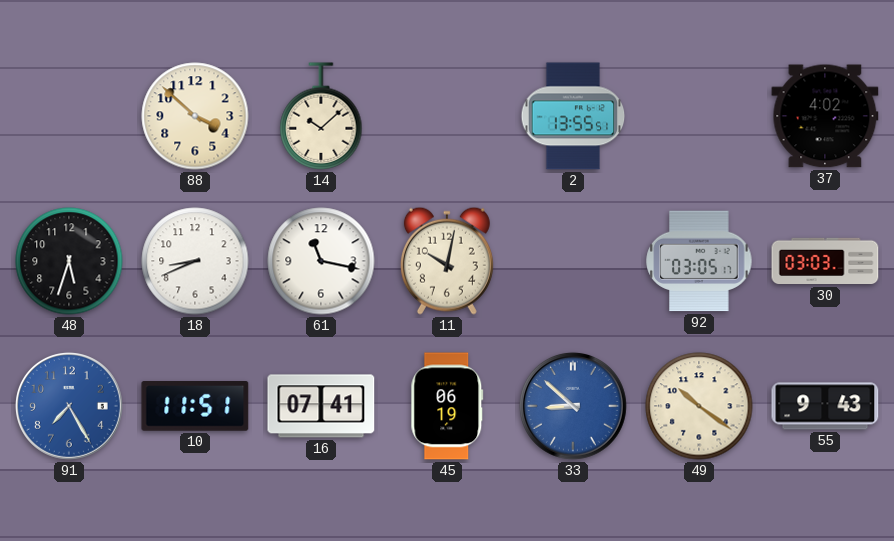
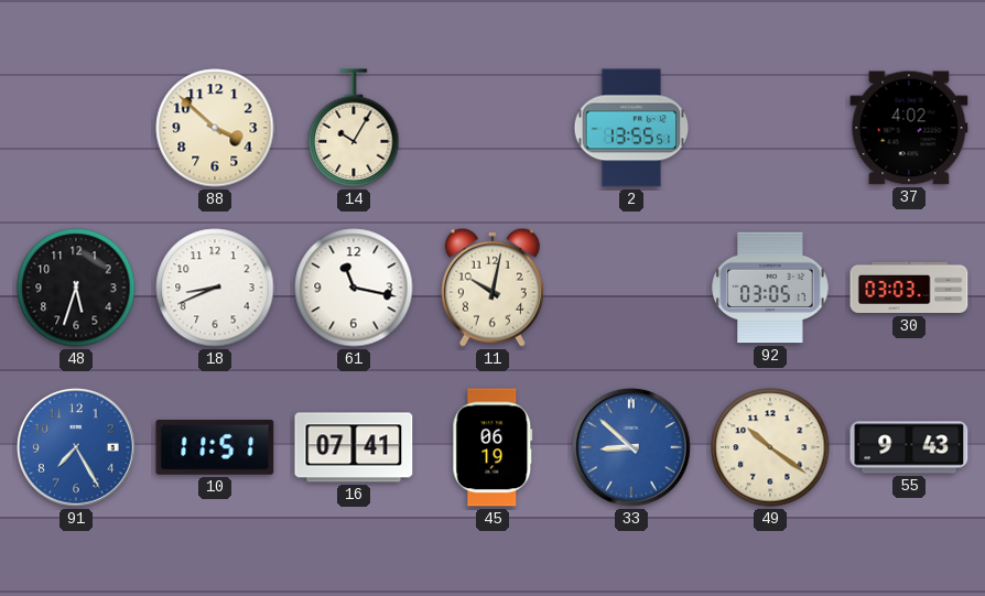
14: 10:08 -> 10:05 (354, 128)
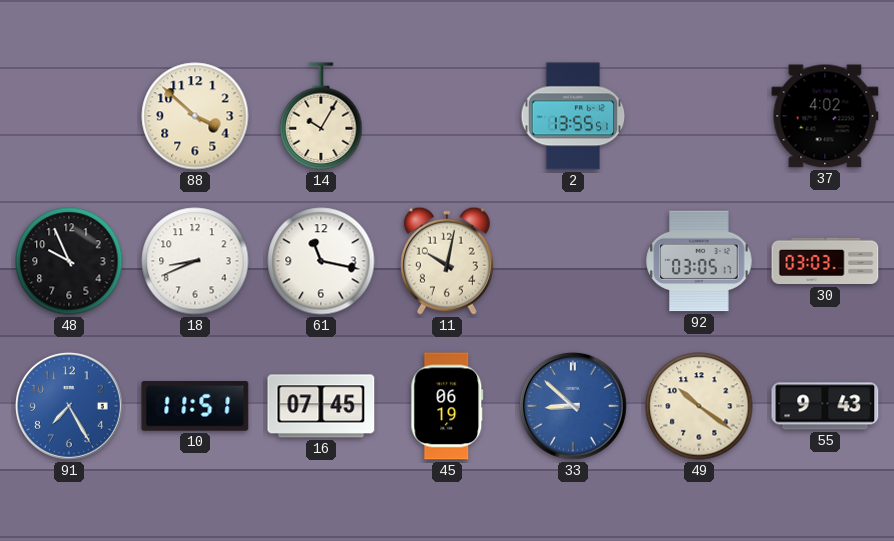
48: 5:33 -> 9:56 (69, 261)
16: 07:41 -> 07:45 (321, 406)
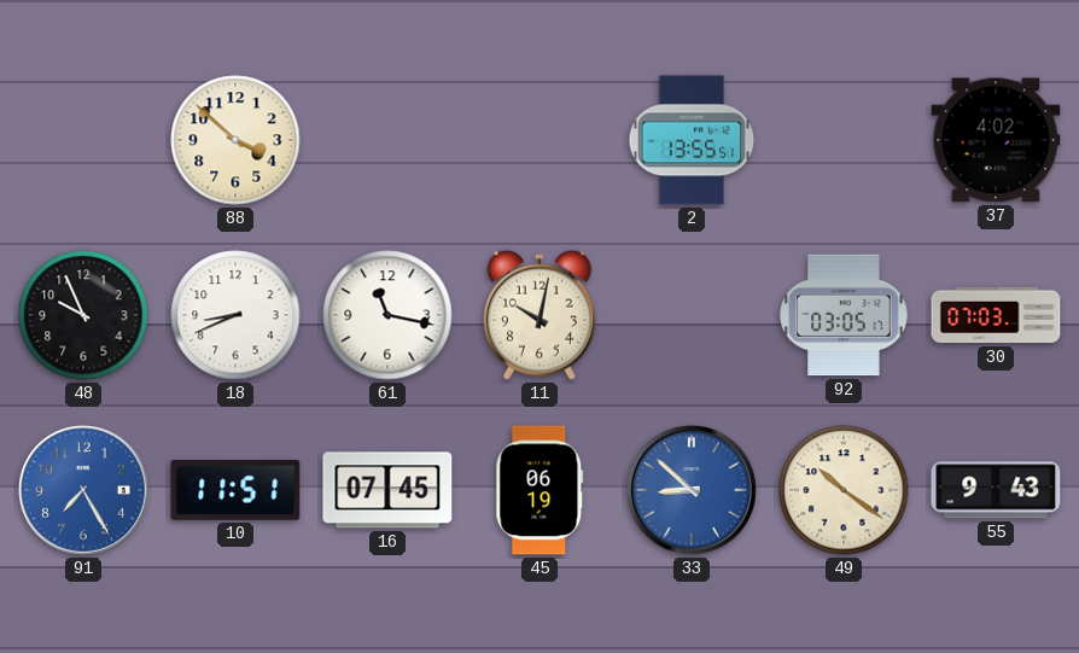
14: 10:05 -> none (321, 116)
30: 03:03 -> 07:03 (996, 315)
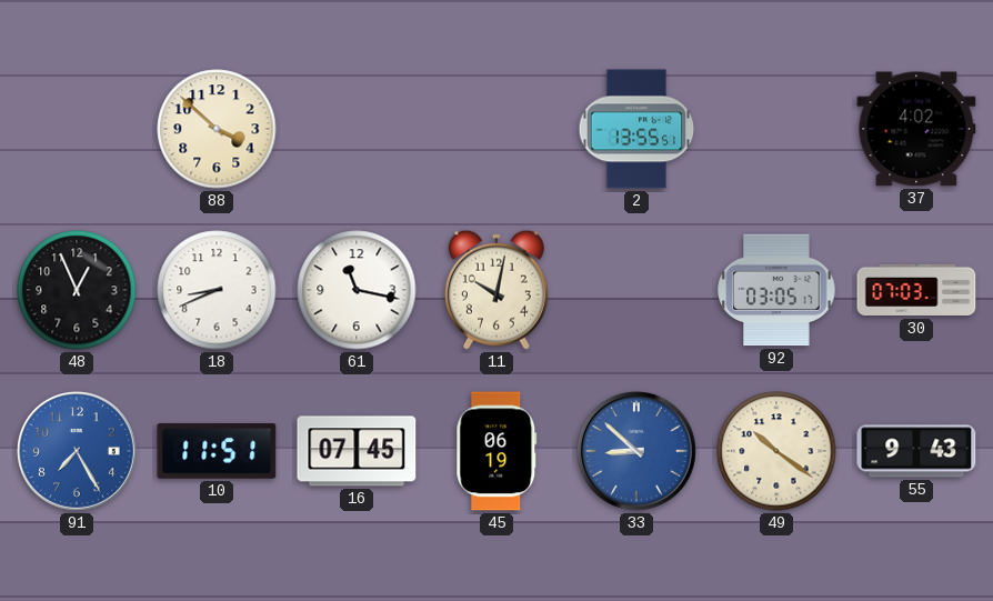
48: 9:56 -> 12:56 (77, 290)
